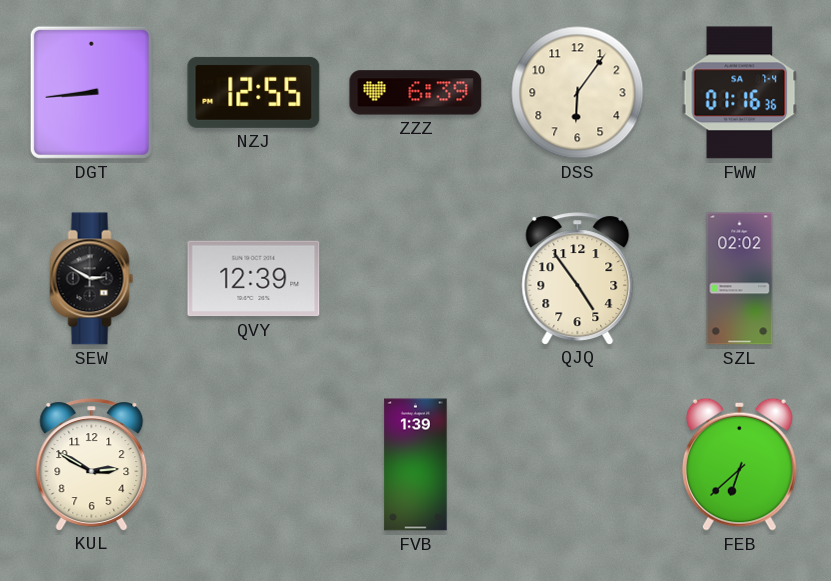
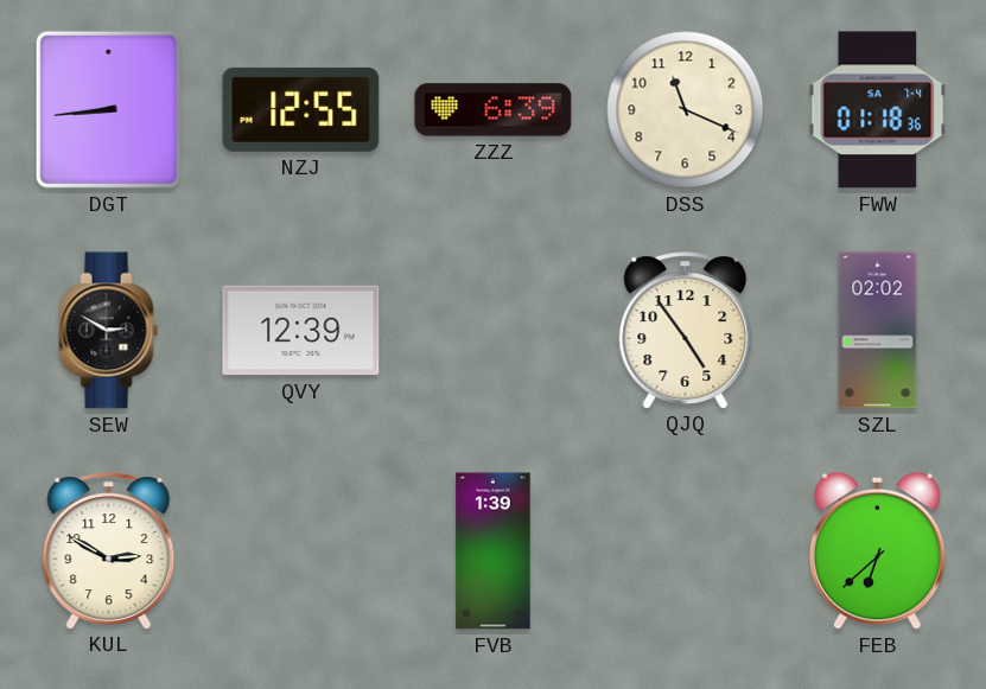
DSS: 6:06 -> 11:19 (686, 110)
FWW: 01:16 -> 01:18 (878, 110)
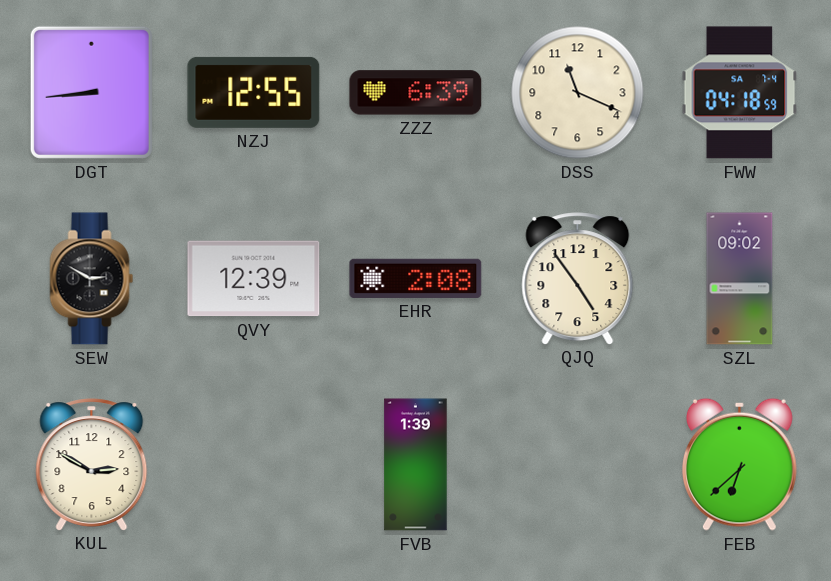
FWW: 01:18 -> 04:18 (740, 93)
EHR: none -> 2:08 (416, 278)
SZL: 02:02 -> 09:02 (740, 279)
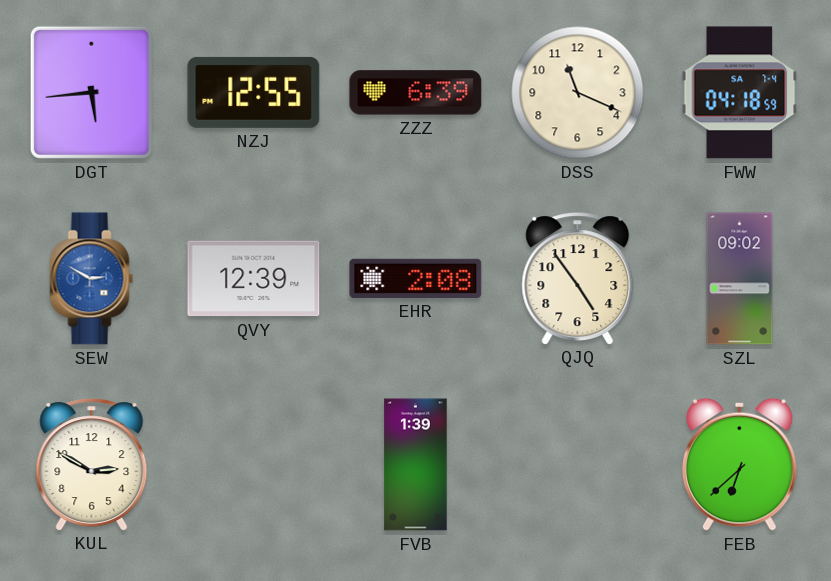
DGT: 8:44 -> 5:44 (91, 92)
SEW dial: black -> blue (92, 279)
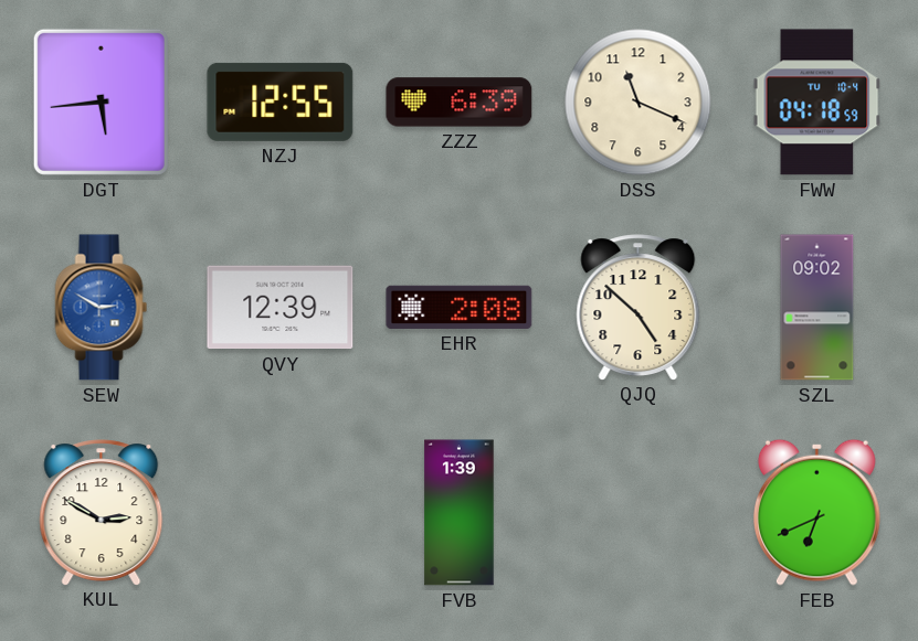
FWW date: SA 7-4 -> TU 10-4 (817, 103)
QJQ: 4:54 -> 4:52 (639, 307)
FEB: 6:38 -> 6:41 (816, 512)
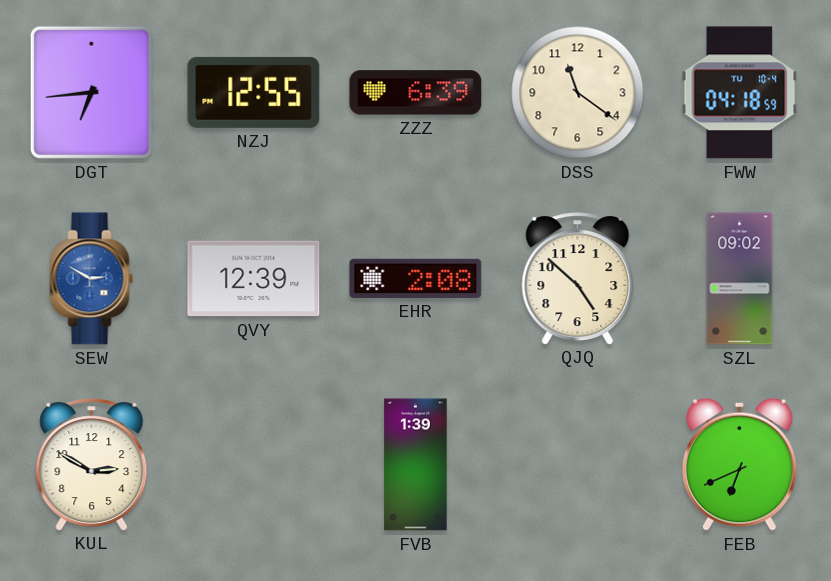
DGT: 5:44 -> 6:44 (91, 92)
DSS: 11:19 -> 11:21 (578, 93)
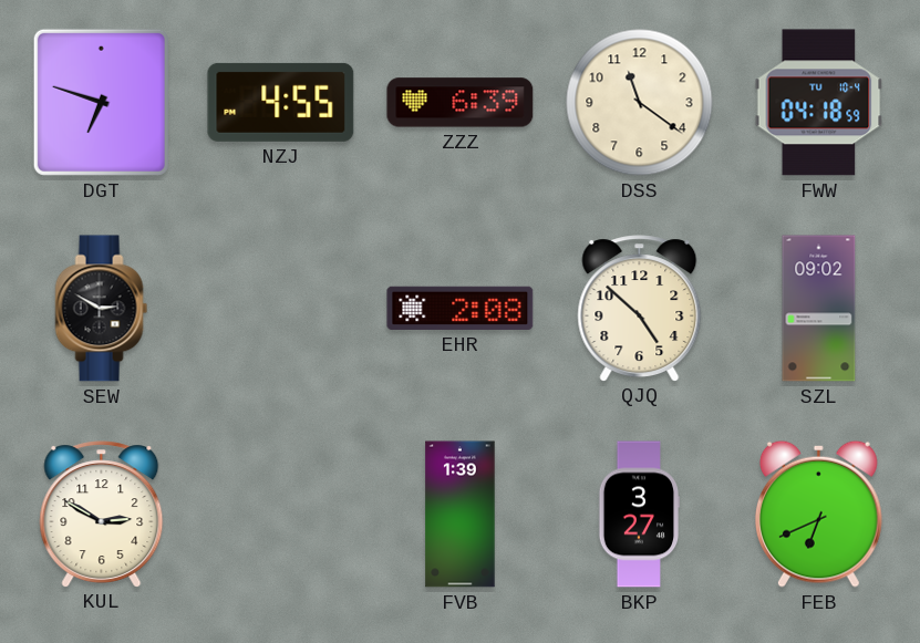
DGT: 6:44 -> 6:48 (101, 102)
NZJ: 12:55 -> 4:55 (281, 102)
SEW dial: blue -> black (102, 309)
QVY: 12:39 -> none (254, 279)
BKP: none -> 3:27 (639, 515)
